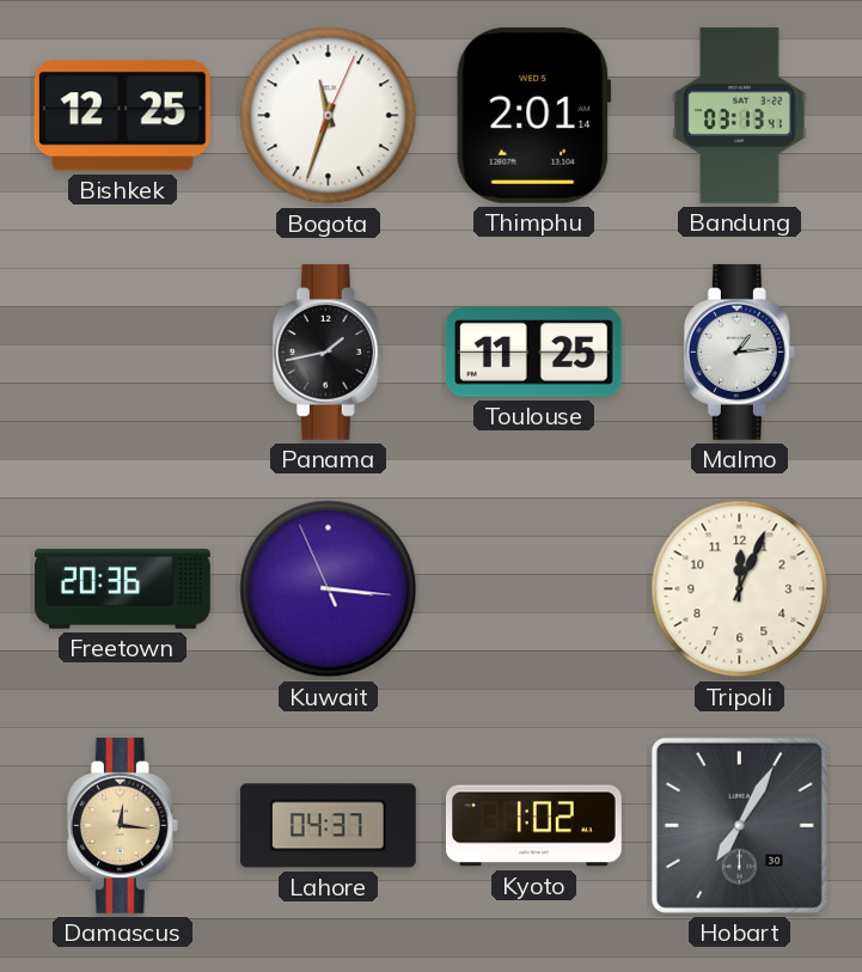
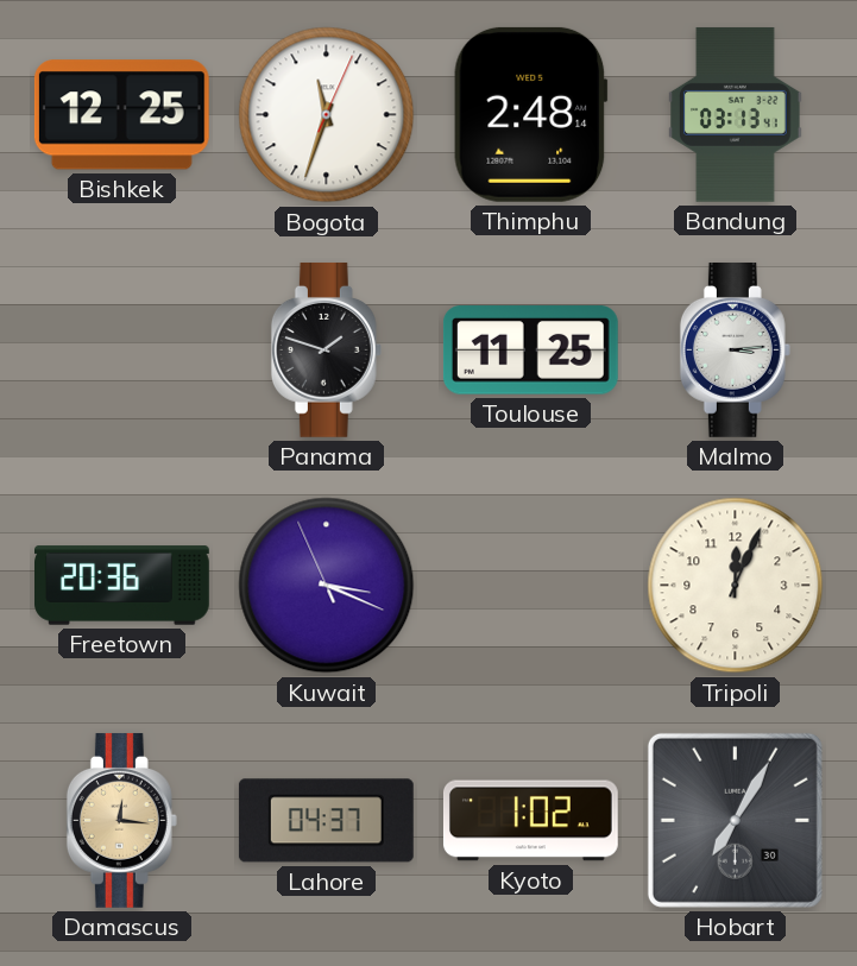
Thimphu: 2:01 -> 2:48 (531, 114)
Panama: 1:43 -> 1:48 (326, 349)
Malmo: 1:14 -> 3:14 (735, 349)
Kuwait: 3:15 -> 3:18 (327, 586)
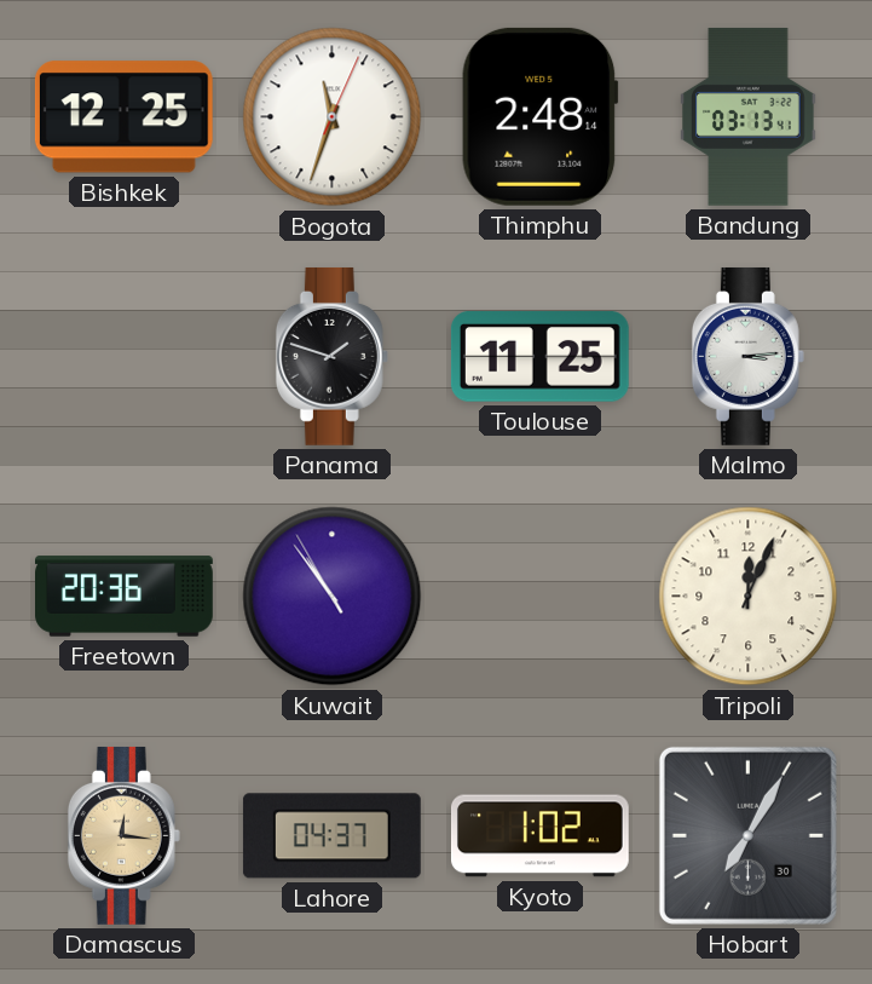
Kuwait: 3:18 -> 10:53 (333, 597)
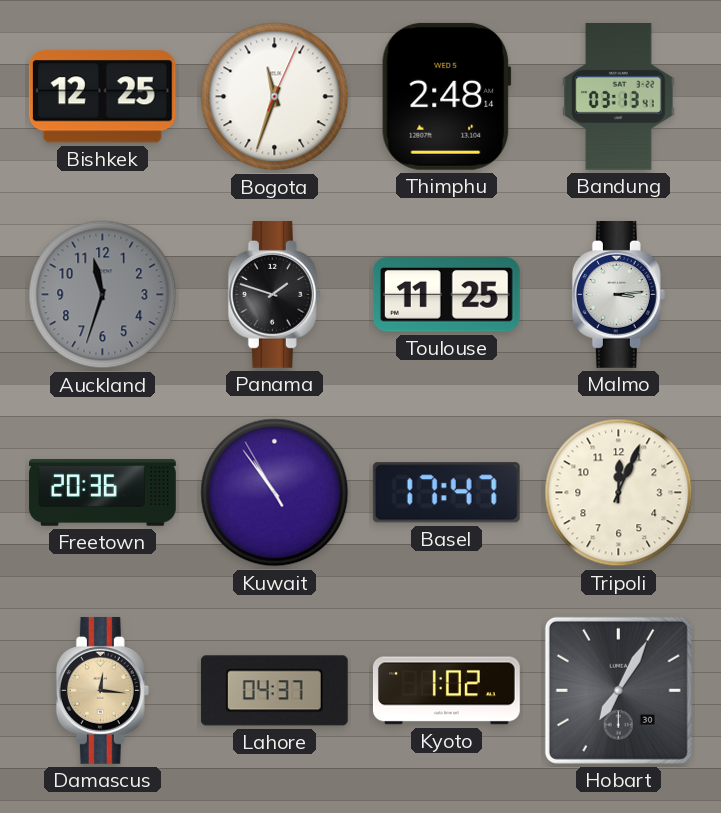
Auckland: none -> 11:33 (103, 295)
Basel: none -> 17:47 (446, 493)
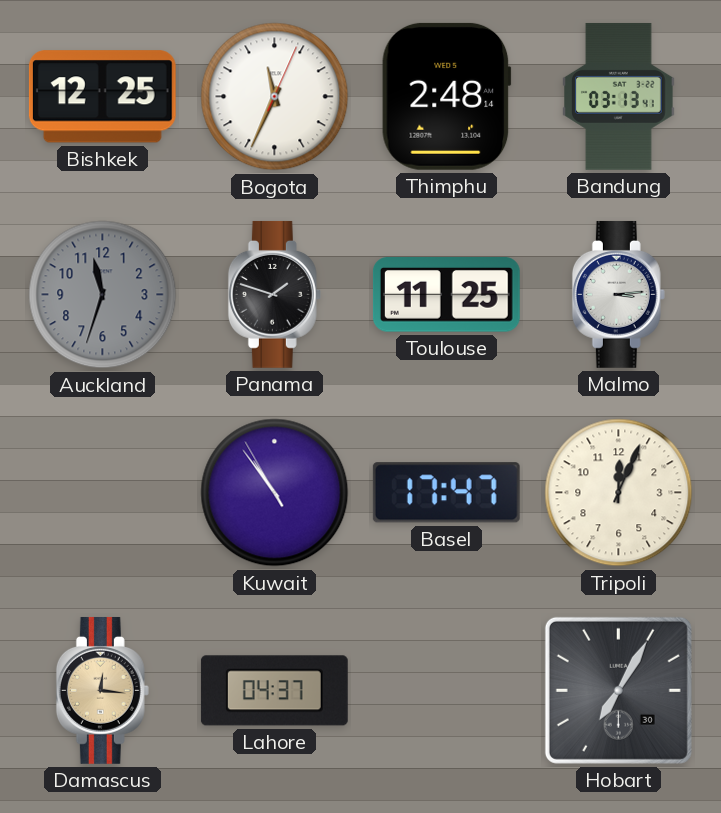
Bogota: 11:33 -> 11:34 (275, 97)
Freetown: 20:36 -> none (103, 493)
Kyoto: 1:02 -> none (446, 691)
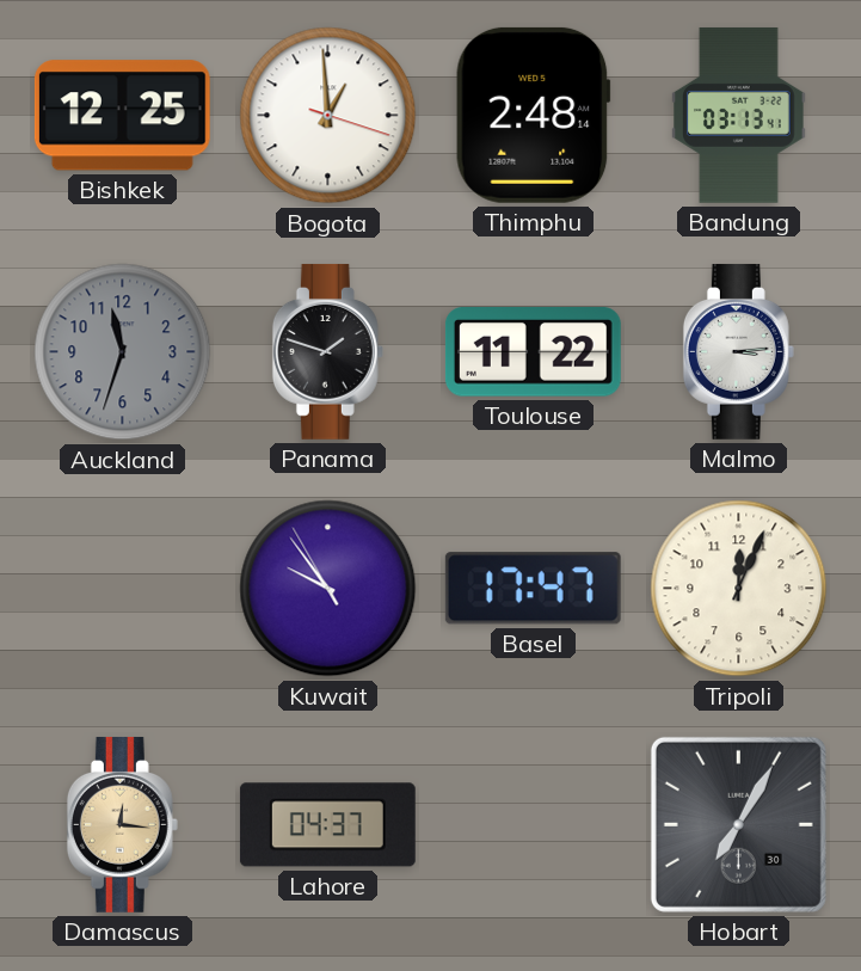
Bogota: 11:34 -> 12:59 (328, 116)
Toulouse: 11:25 -> 11:22 (533, 352)
Kuwait: 10:53 -> 9:53 (328, 589)
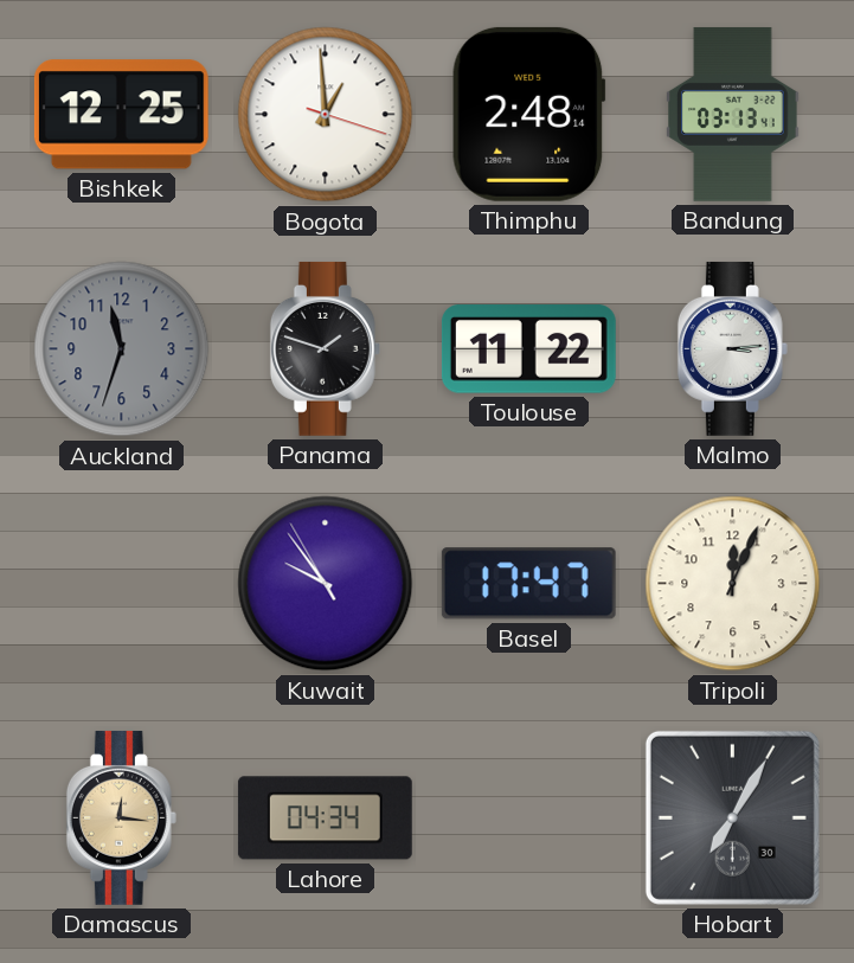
Lahore: 04:37 -> 04:34 (325, 818)
